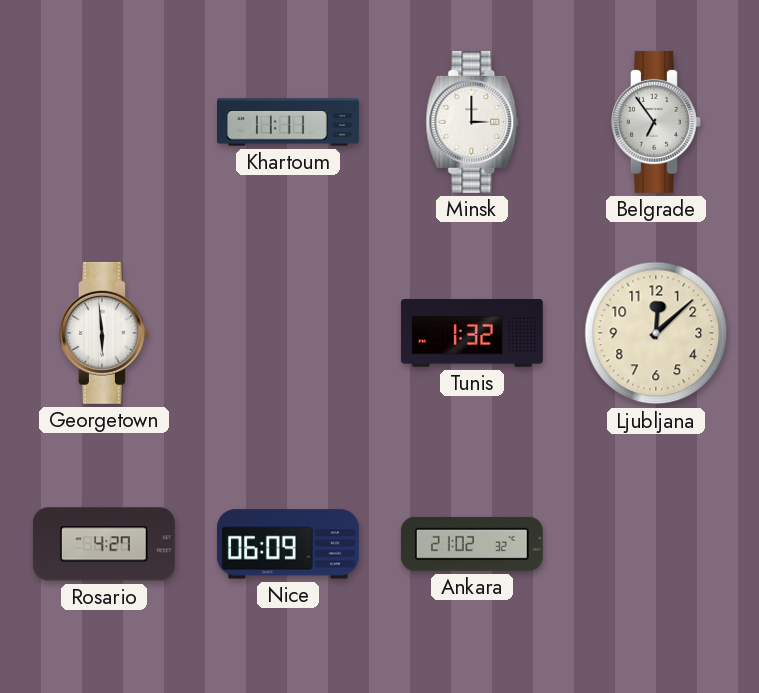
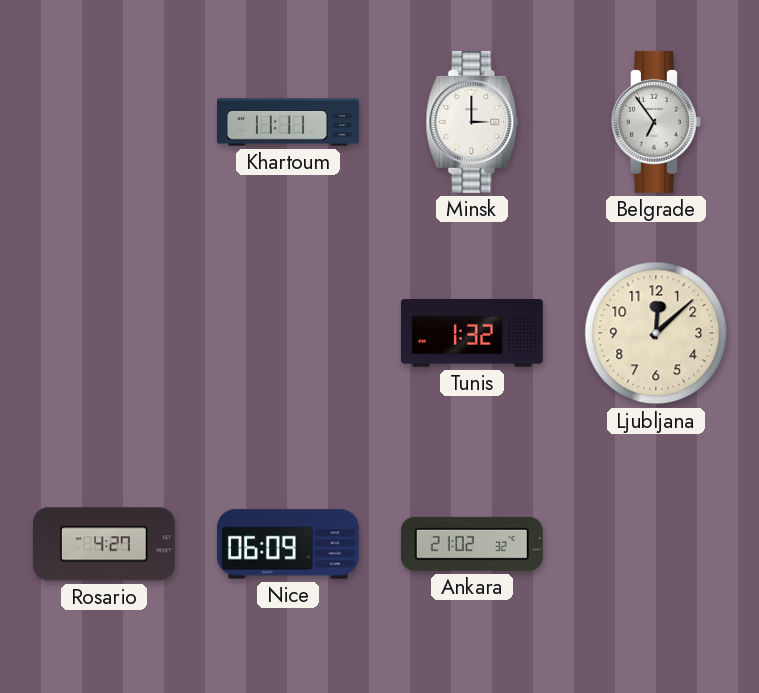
Georgetown: 5:59 -> none (104, 333)
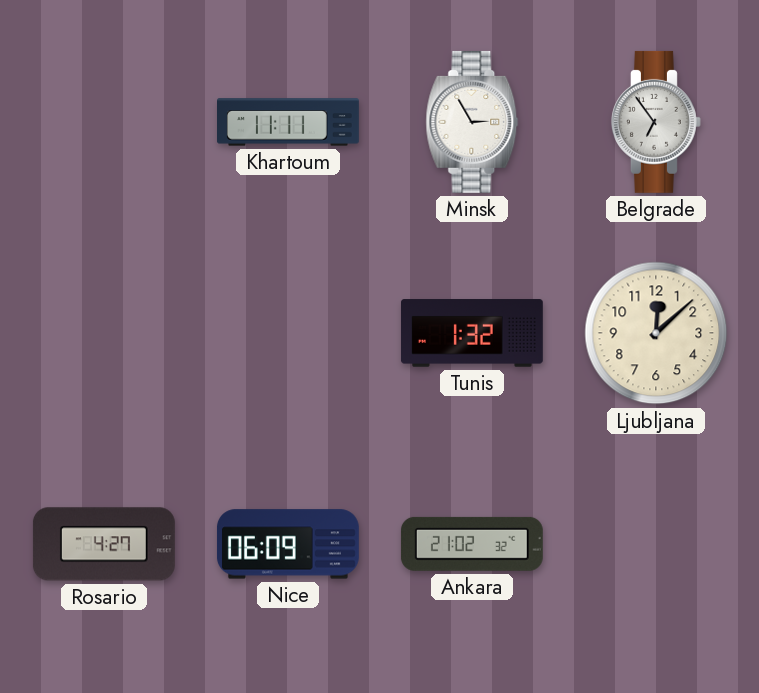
Minsk: 3:00 -> 2:55 (472, 122)
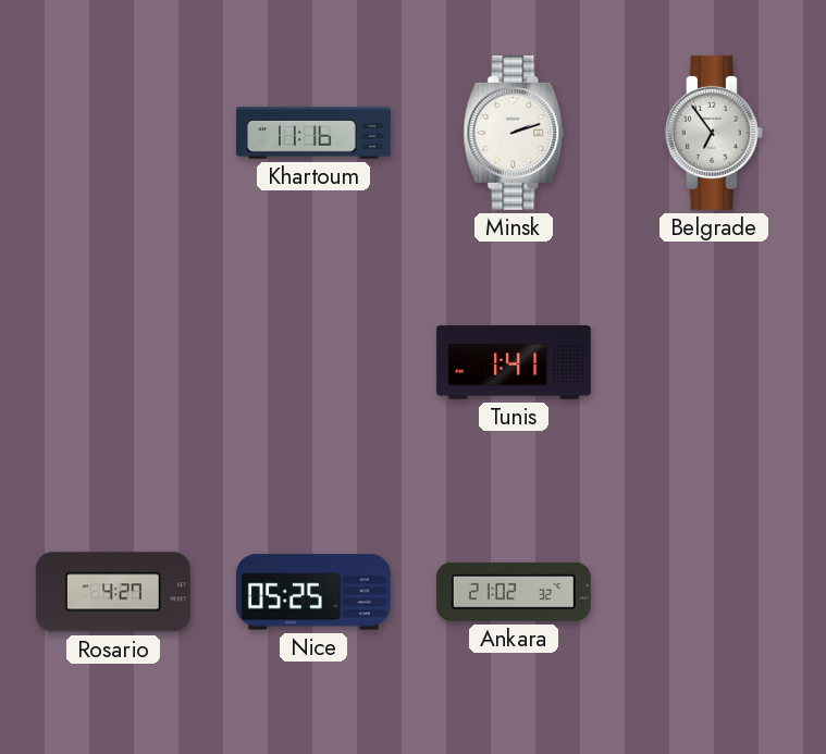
Khartoum: 11:11 -> 11:16 (315, 133)
Minsk: 2:55 -> 2:12 (514, 133)
Tunis: 1:32 -> 1:41 (514, 362)
Ljubljana: 12:08 -> none (656, 333)
Nice: 06:09 -> 05:25 (313, 592)
